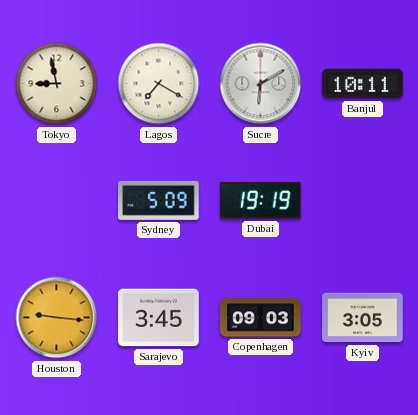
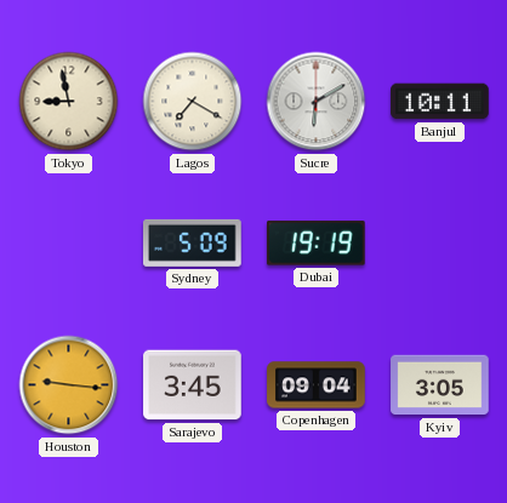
Copenhagen: 09:03 -> 09:04 (317, 385)
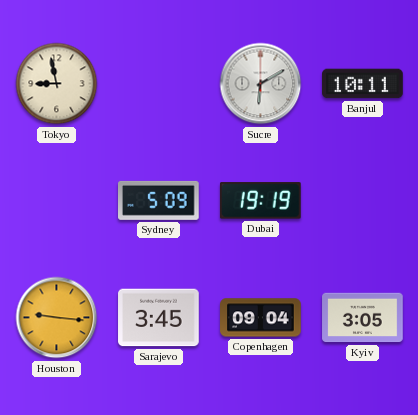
Lagos: 7:20 -> none (193, 102)
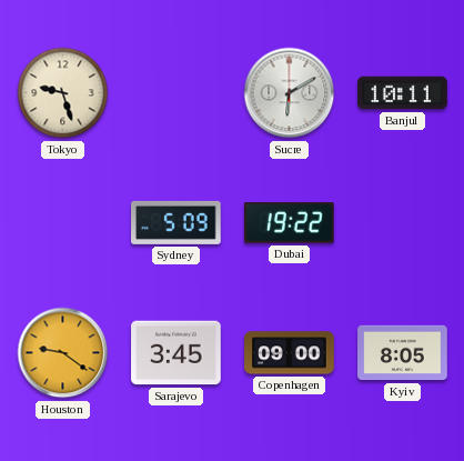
Tokyo: 8:58 -> 9:27 (63, 93)
Dubai: 19:19 -> 19:22 (289, 223)
Houston: 9:16 -> 9:21 (63, 353)
Copenhagen: 09:04 -> 09:00 (290, 353)
Kyiv: 3:05 -> 8:05 (403, 353)
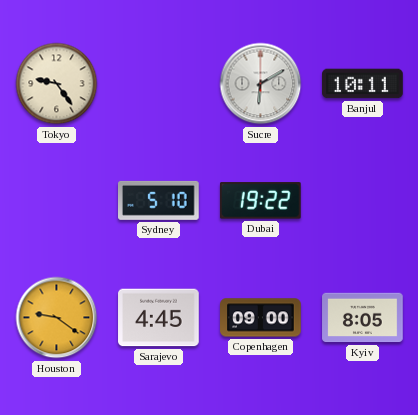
Tokyo: 9:27 -> 9:24 (57, 84)
Sydney: 5:09 -> 5:10 (159, 200)
Sarajevo: 3:45 -> 4:45 (159, 318)
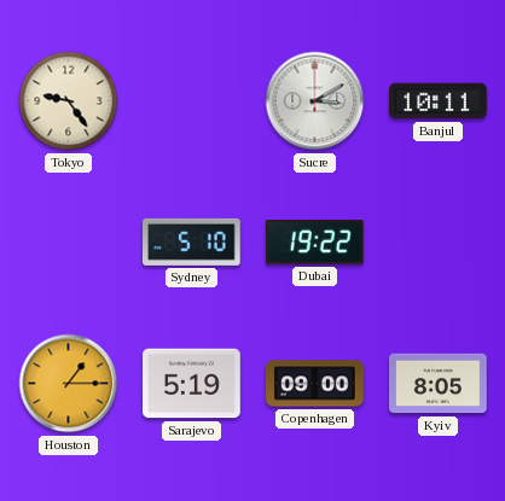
Sucre: 6:10 -> 3:10 (315, 101)
Houston: 9:21 -> 1:15 (69, 384)
Sarajevo: 4:45 -> 5:19 (192, 384)
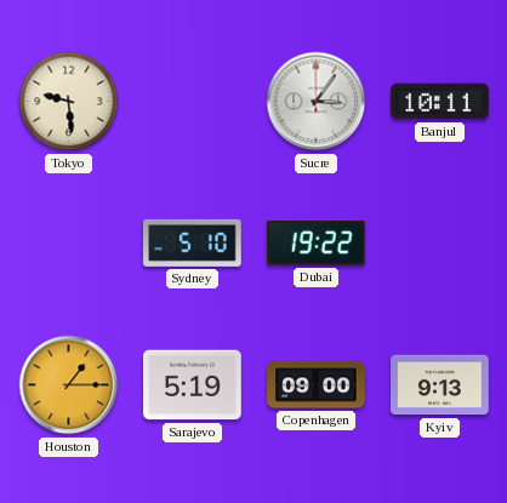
Tokyo: 9:24 -> 9:29 (69, 102)
Sucre: 3:10 -> 3:06 (317, 102)
Kyiv: 8:05 -> 9:13 (440, 385)
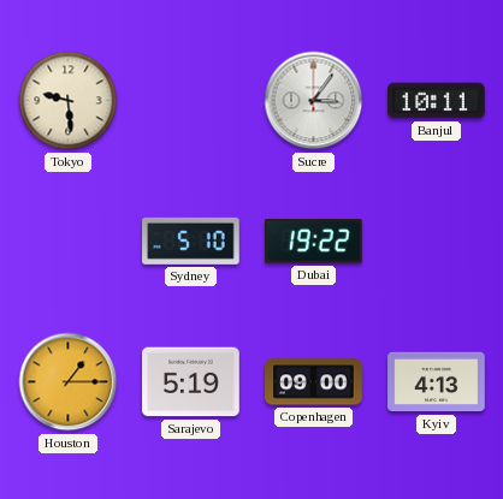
Kyiv: 9:13 -> 4:13 (437, 382)
